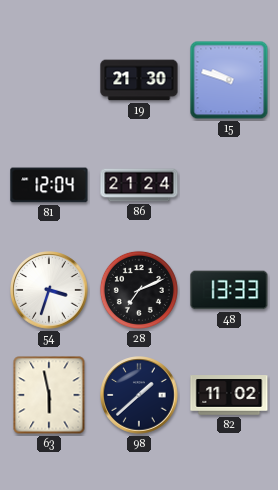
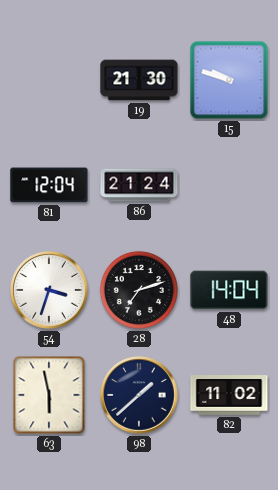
28: 7:11 -> 7:12 (139, 290)
48: 13:33 -> 14:04 (229, 290)
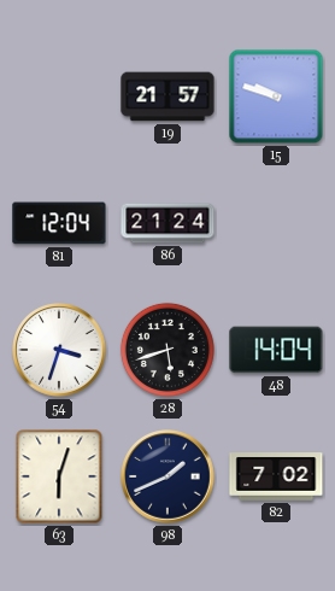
19: 21:30 -> 21:57 (167, 96)
28: 7:12 -> 5:42 (167, 350)
63: 5:58 -> 6:03 (59, 476)
98: 1:38 -> 1:41 (167, 476)
82: 11:02 -> 7:02 (276, 476)
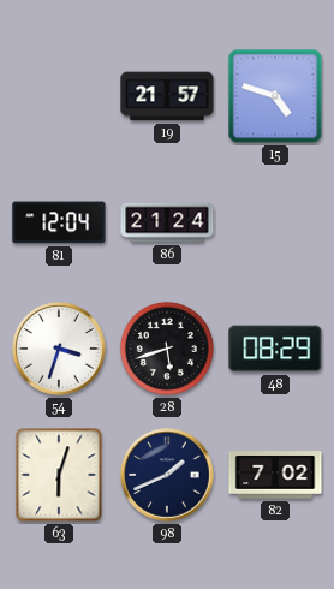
15: 9:48 -> 4:48 (275, 96)
48: 14:04 -> 08:29 (275, 349)
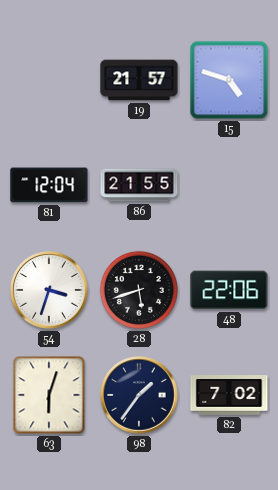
86: 21:24 -> 21:55 (139, 185)
48: 08:29 -> 22:06 (229, 290)
98: 1:41 -> 1:36 (139, 395)
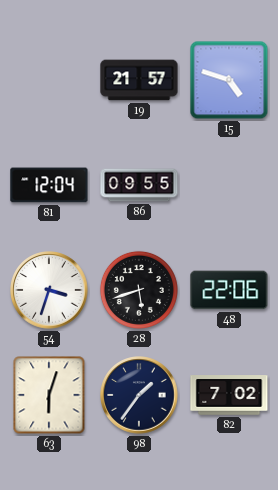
86: 21:55 -> 09:55 (139, 185)
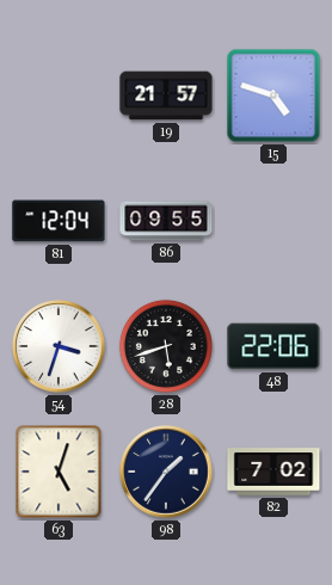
63: 6:03 -> 5:03 (59, 472)
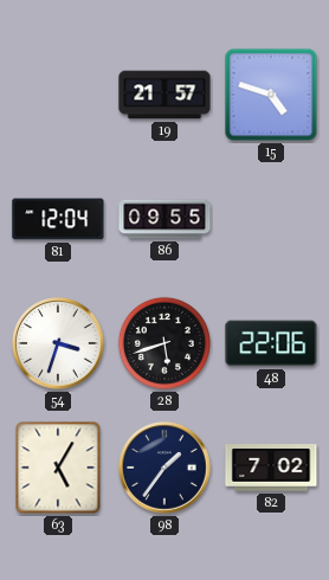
63: 5:03 -> 5:05 (58, 468)
